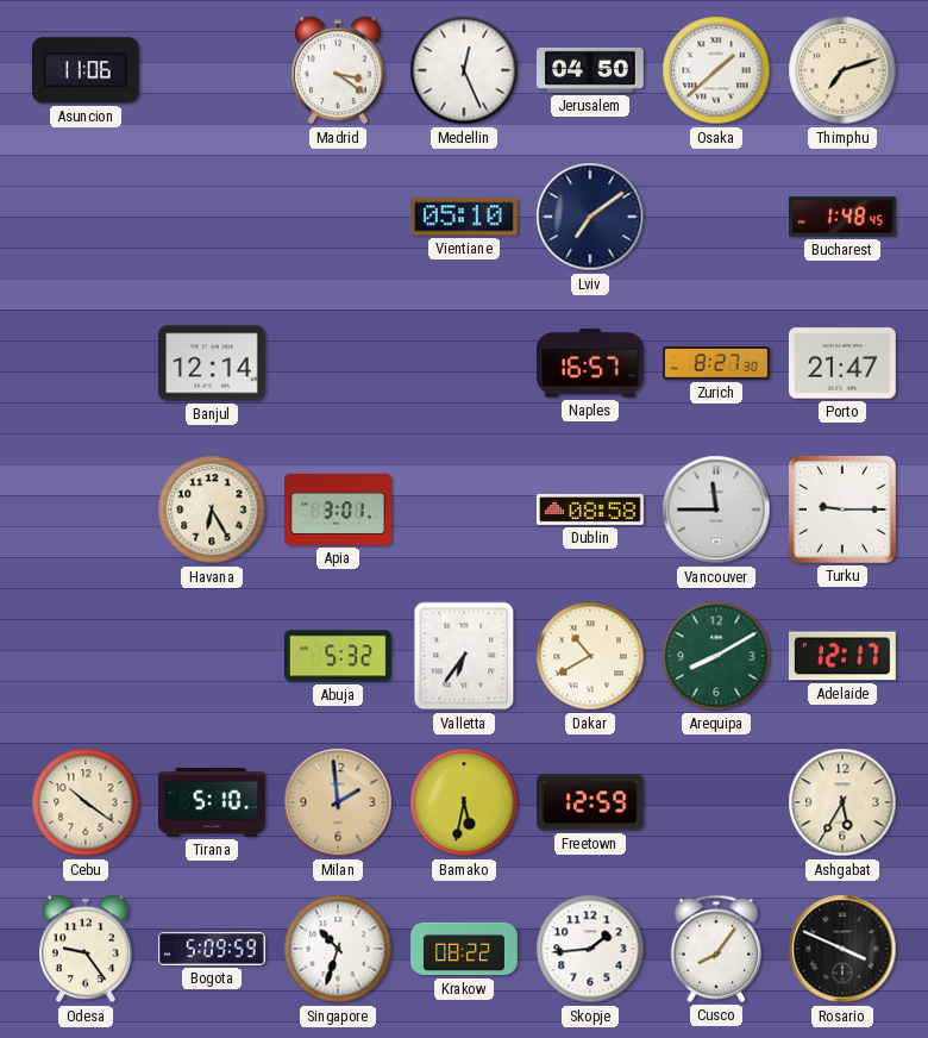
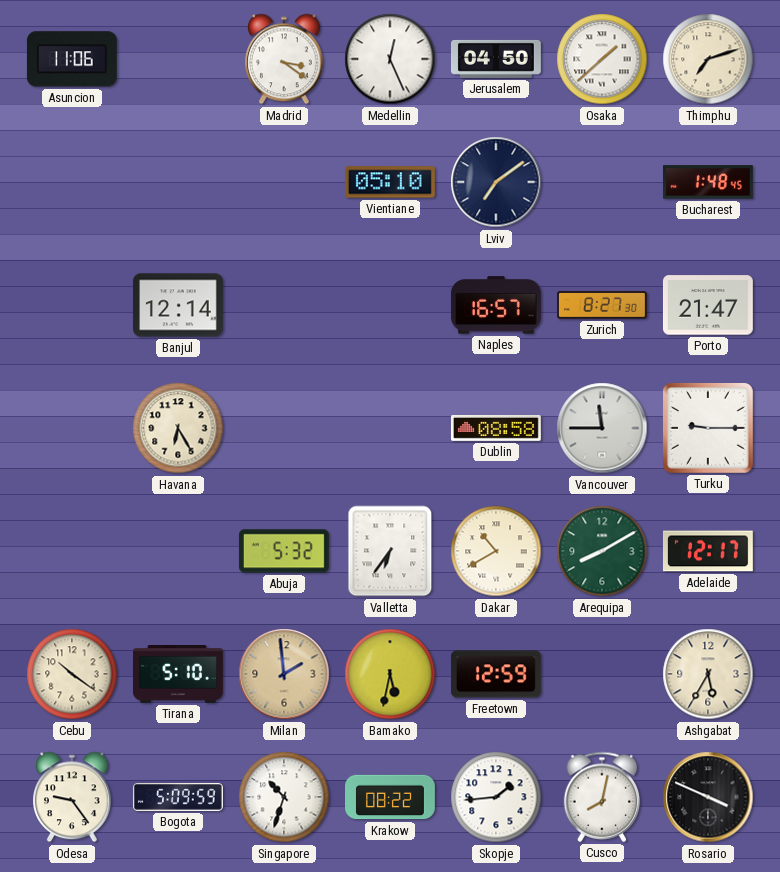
Apia: 3:01 -> none (339, 509)
Cusco: 8:06 -> 8:02 (602, 797)
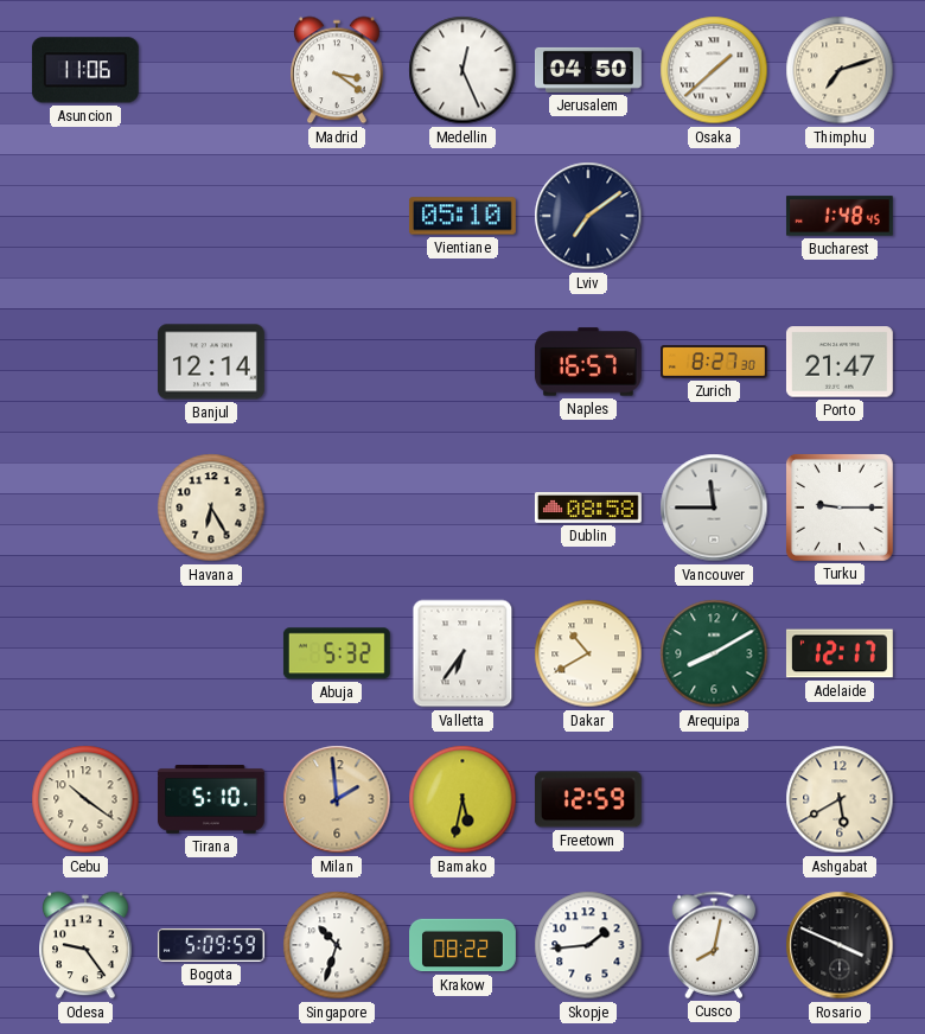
Ashgabat: 5:35 -> 5:40 (840, 799)
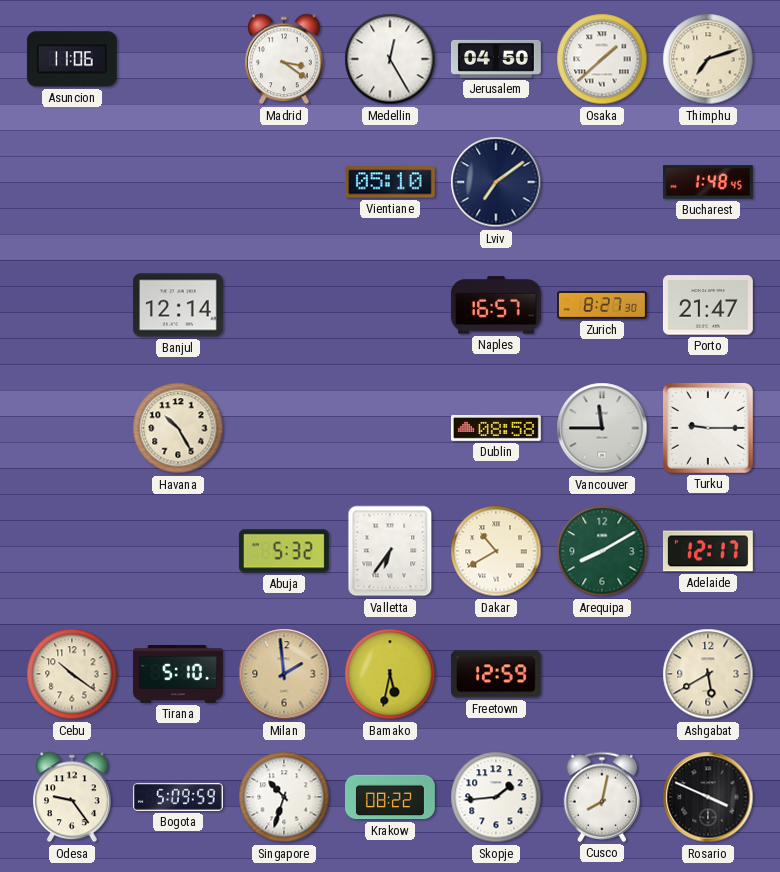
Medellin: 12:26 -> 12:25 (390, 59)
Havana: 6:25 -> 10:25 (178, 428)
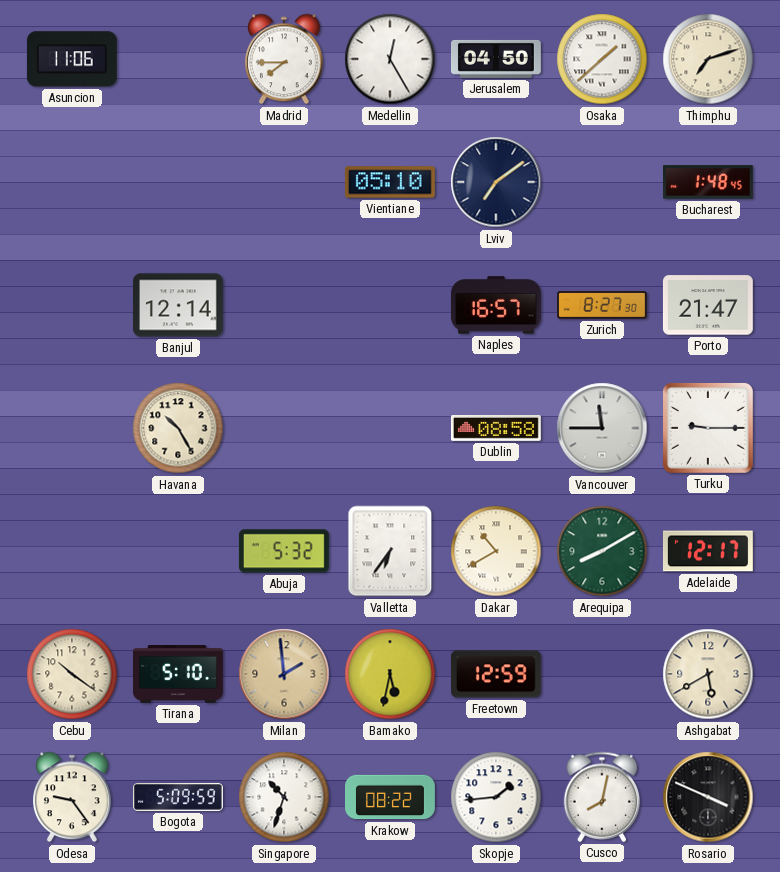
Madrid: 3:21 -> 7:45 (285, 59)
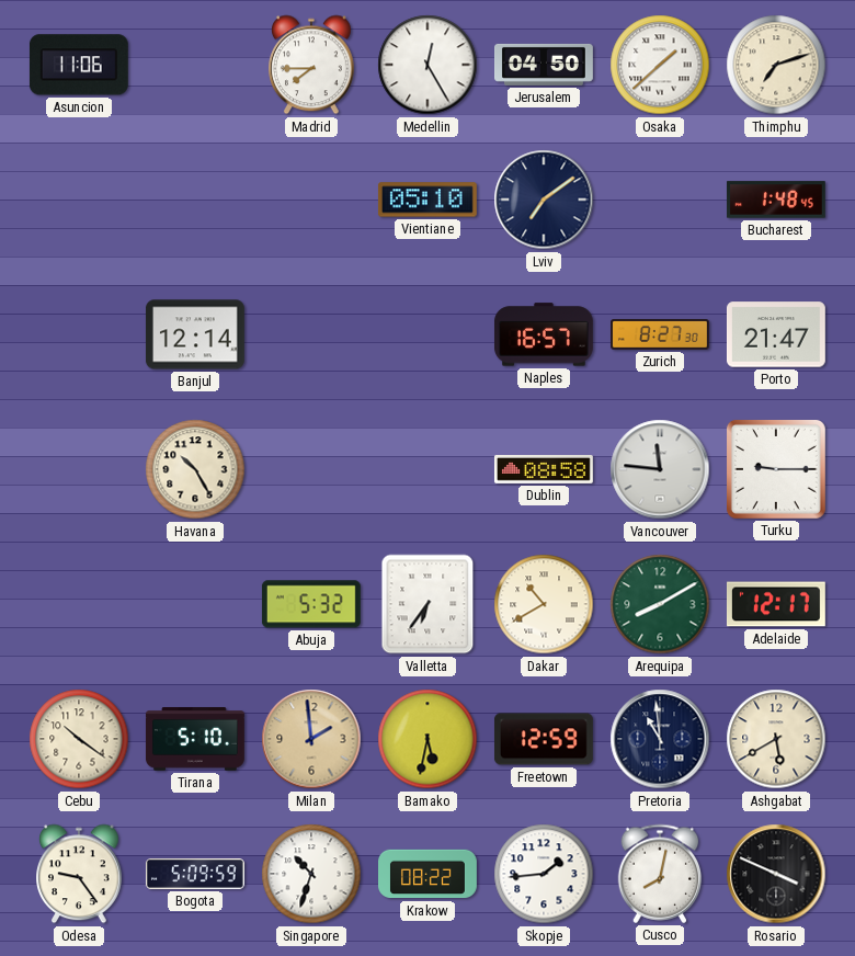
Vancouver: 11:45 -> 11:46 (660, 469)
Pretoria: none -> 10:59 (660, 739)
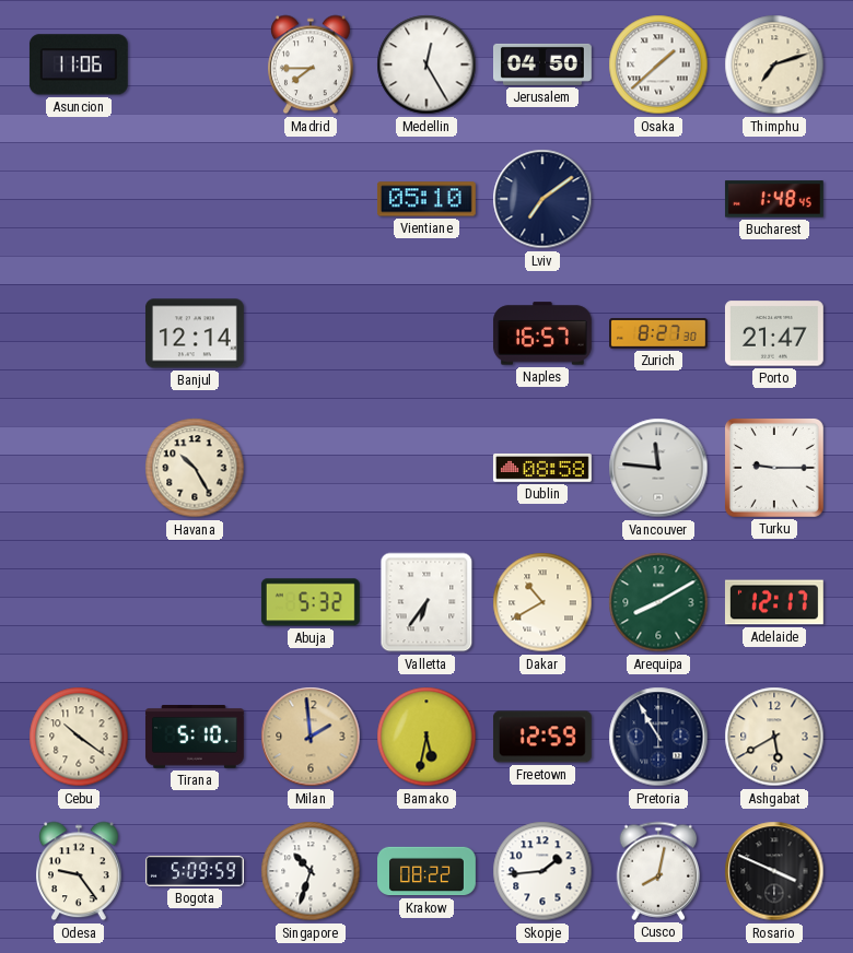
Pretoria: 10:59 -> 10:55 (658, 737)
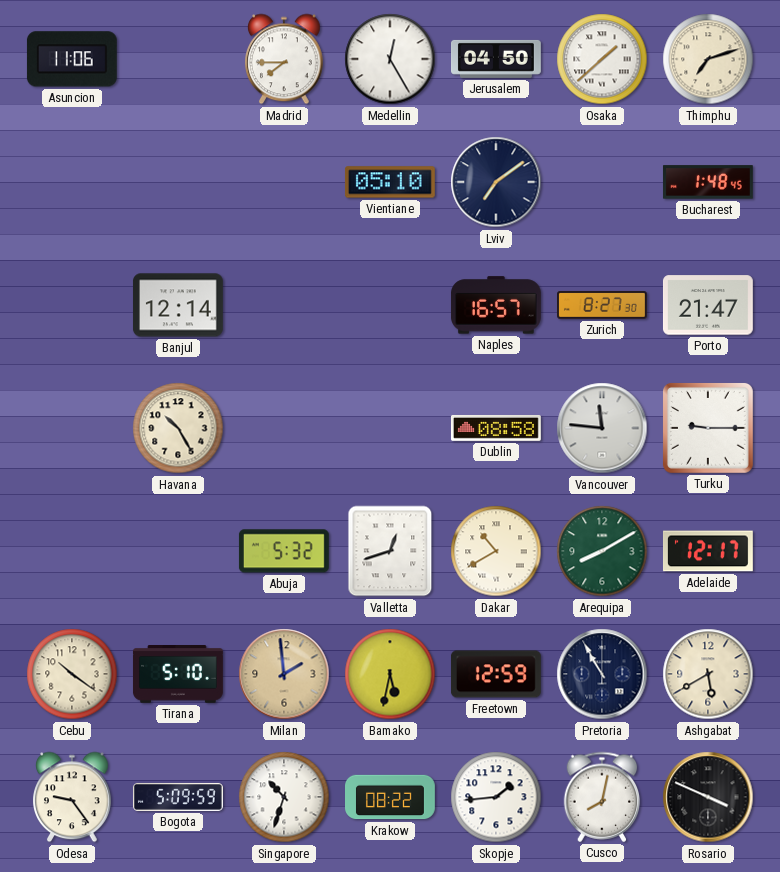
Valletta: 6:36 -> 12:42 (390, 551)
